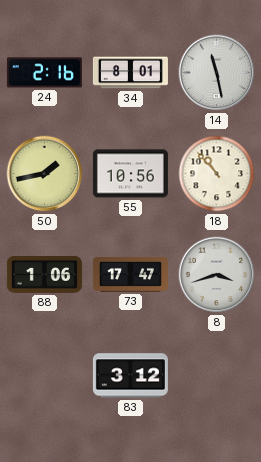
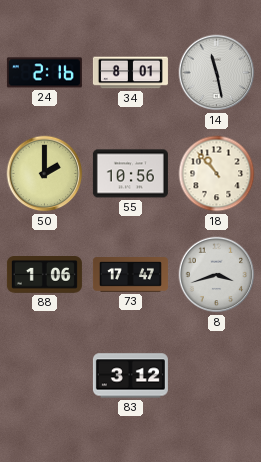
50: 1:43 -> 2:00 (45, 174)
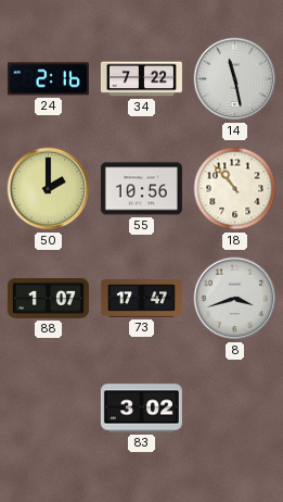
34: 8:01 -> 7:22 (141, 79)
88: 1:06 -> 1:07 (48, 299)
83: 3:12 -> 3:02 (141, 409)
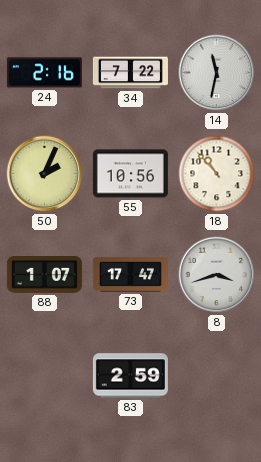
14: 11:28 -> 11:32 (217, 73)
50: 2:00 -> 2:04 (45, 174)
83: 3:02 -> 2:59 (130, 376)
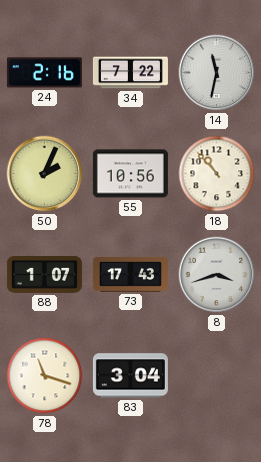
73: 17:47 -> 17:43 (130, 275)
78: none -> 11:18 (45, 376)
83: 2:59 -> 3:04 (130, 376)
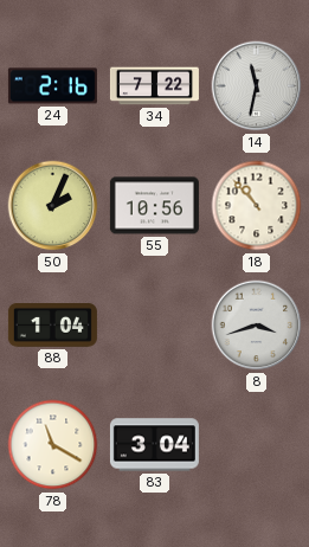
88: 1:07 -> 1:04 (52, 326)
73: 17:43 -> none (130, 275)
78: 11:18 -> 11:20 (53, 445)
